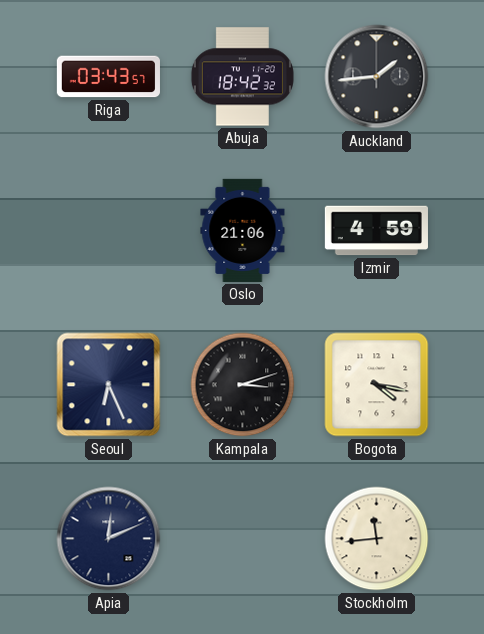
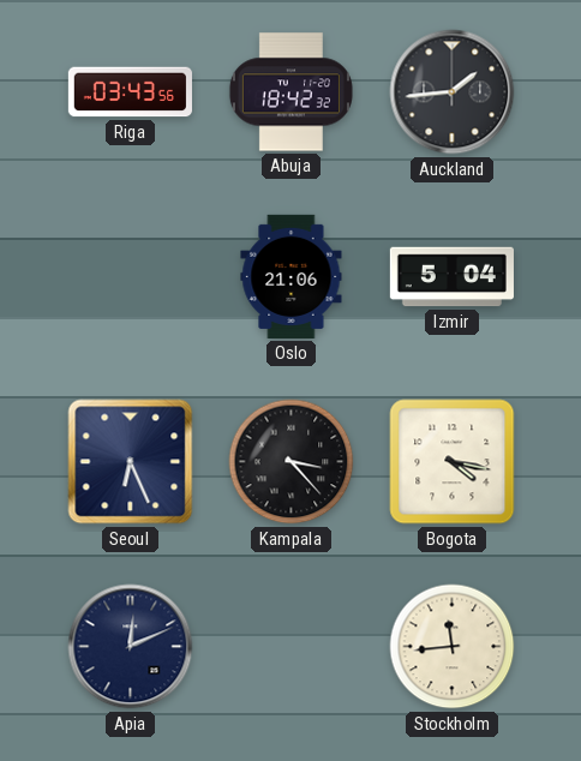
Riga: 03:43:57 -> 03:43:56 (130, 92)
Izmir: 4:59 -> 5:04 (451, 277)
Kampala: 3:12 -> 3:23 (292, 462)
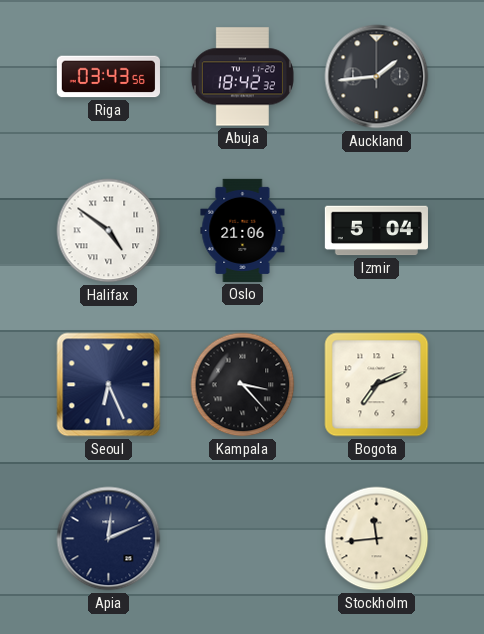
Halifax: none -> 4:51 (109, 231)
Bogota: 4:17 -> 7:11 (377, 385)
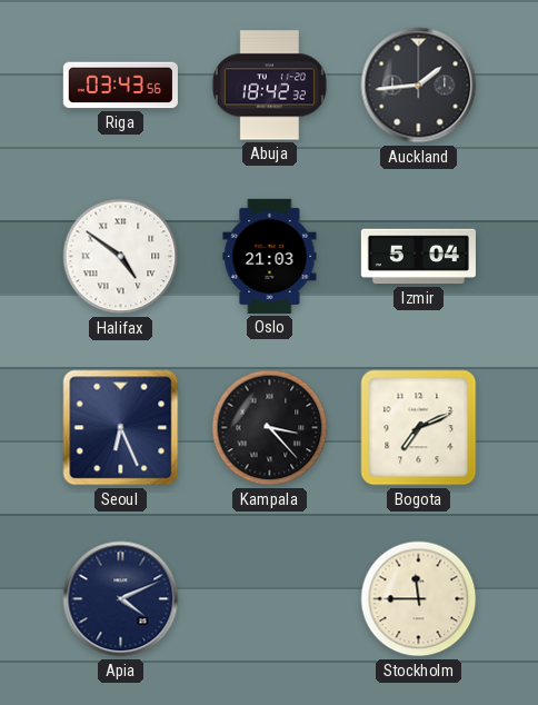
Oslo: 21:06 -> 21:03 (270, 256)
Apia: 12:11 -> 4:11 (121, 599)
Stockholm: 11:44 -> 11:45 (419, 599)
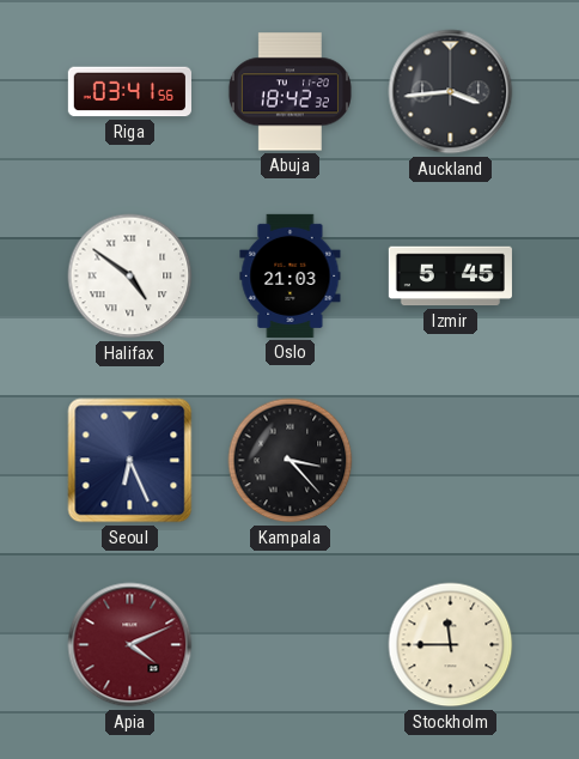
Riga: 03:43 -> 03:41 (129, 92)
Auckland: 1:44 -> 3:44 (451, 92)
Izmir: 5:04 -> 5:45 (450, 277)
Bogota: 7:11 -> none (419, 428)
Apia dial: navy -> burgundy (130, 645)
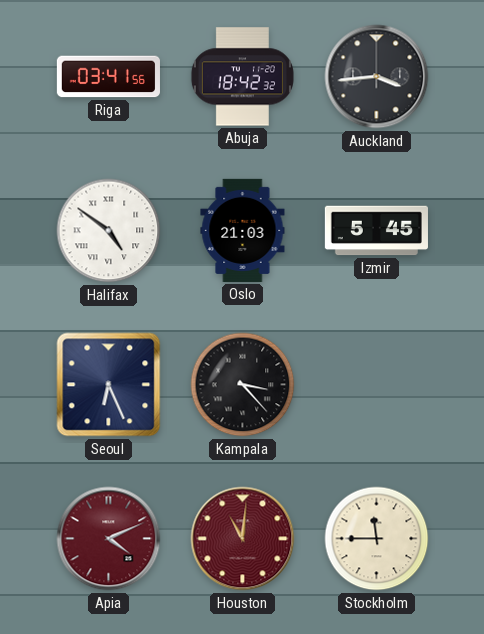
Houston: none -> 11:01 (243, 539)
